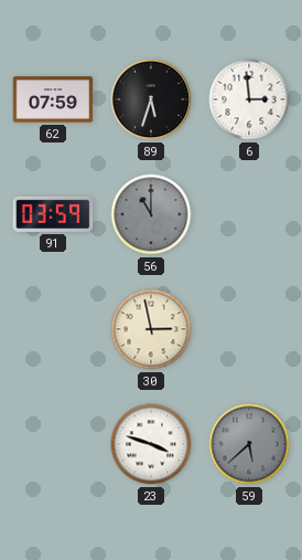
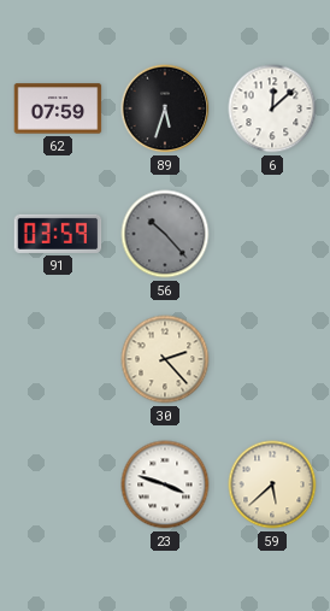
6: 2:59 -> 12:08 (272, 108)
56: 11:00 -> 10:23 (165, 234)
30: 2:58 -> 2:23 (165, 359)
59 dial: grey -> cream (272, 484)
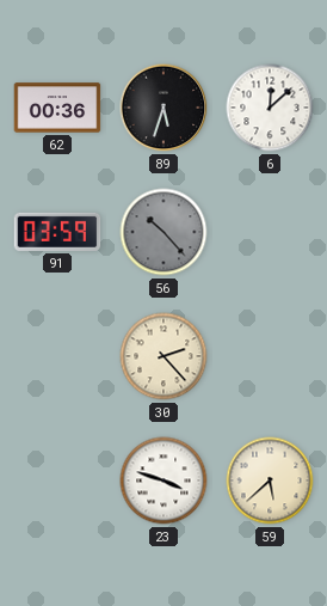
62: 07:59 -> 00:36 (57, 108)
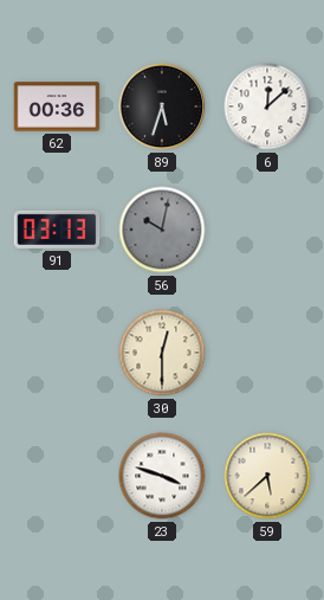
91: 03:59 -> 03:13 (57, 230)
56: 10:23 -> 10:02 (162, 230)
30: 2:23 -> 12:30 (162, 353)
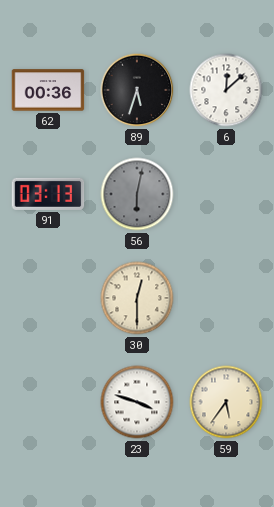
56: 10:02 -> 6:02 (137, 194)
59: 5:38 -> 5:36 (226, 402)
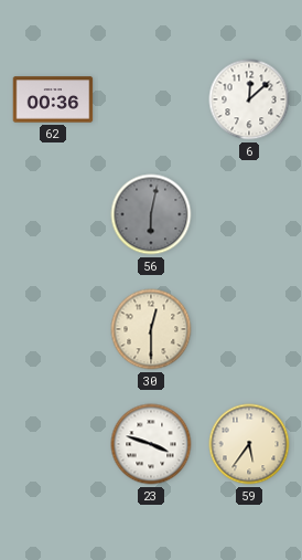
89: 5:33 -> none (137, 90)
91: 03:13 -> none (48, 194)
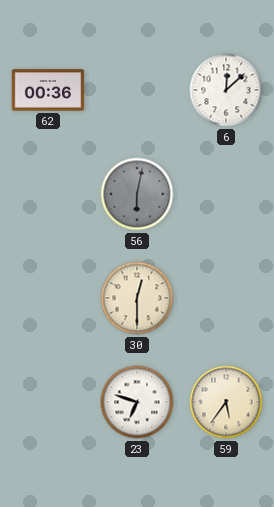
23: 3:48 -> 6:48 (137, 402)
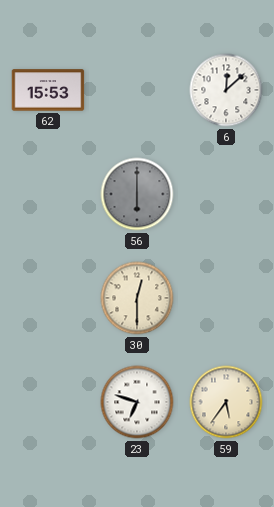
62: 00:36 -> 15:53 (48, 90)
56: 6:02 -> 6:00 (137, 194)
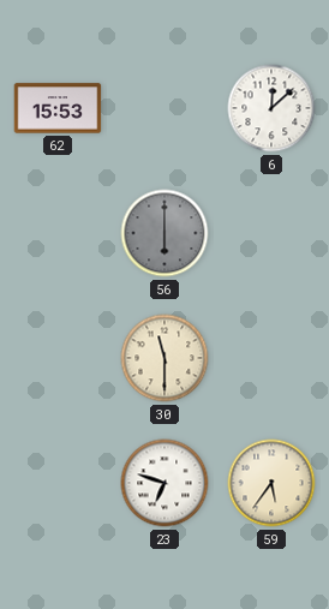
30: 12:30 -> 11:30 (164, 358)
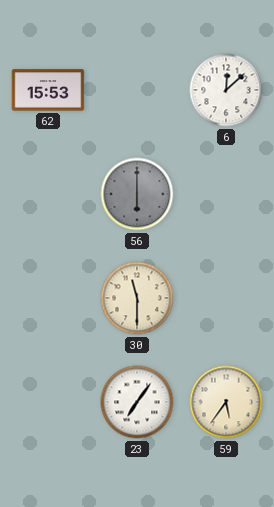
23: 6:48 -> 7:06 (137, 402)
